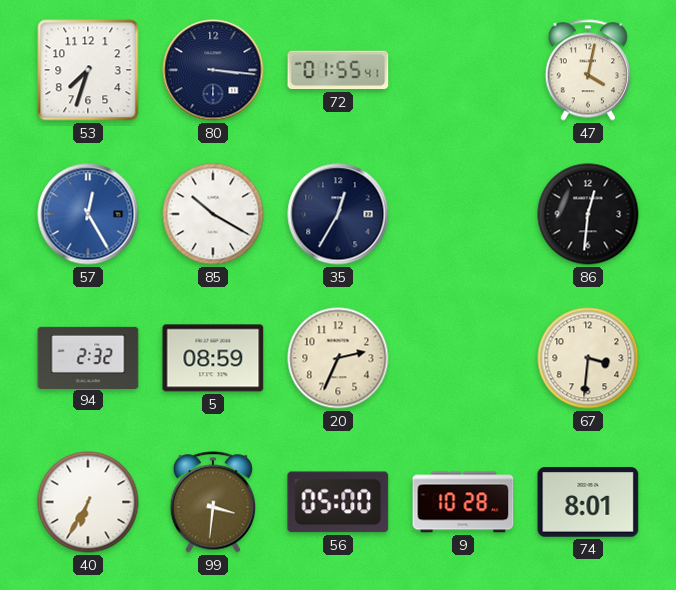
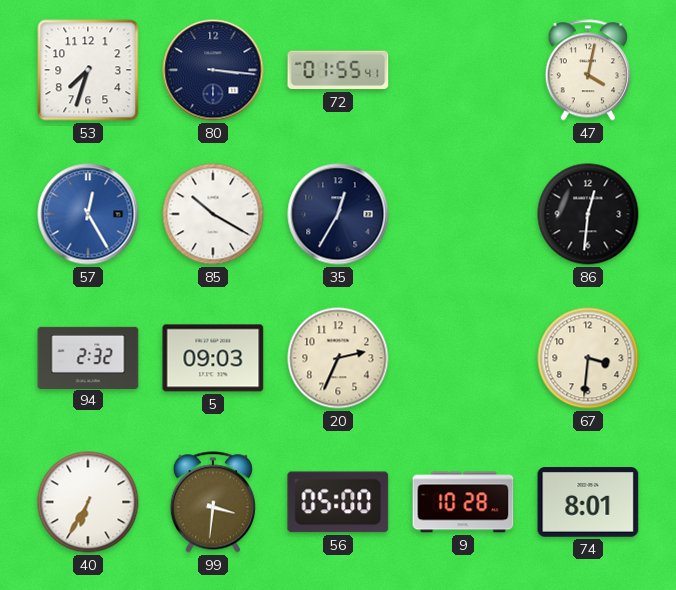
5: 08:59 -> 09:03 (213, 358)
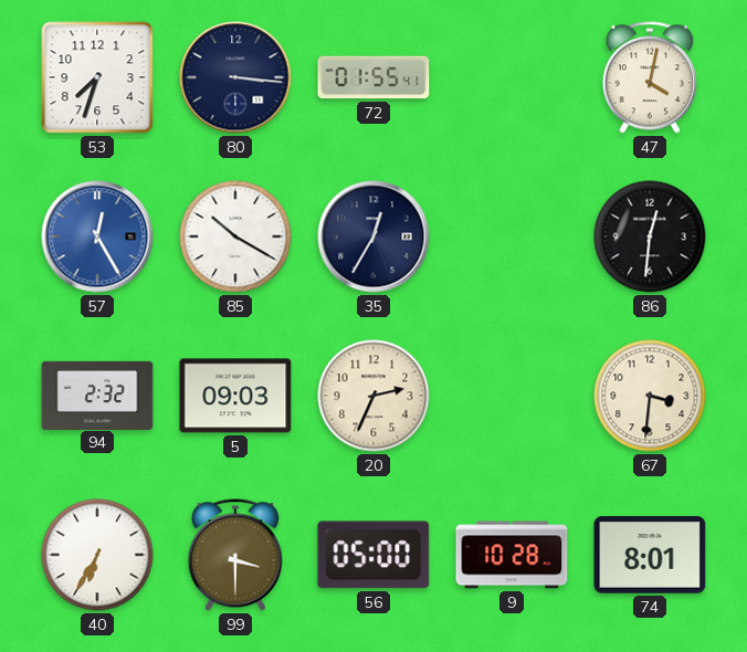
99: 3:31 -> 3:30 (235, 555)
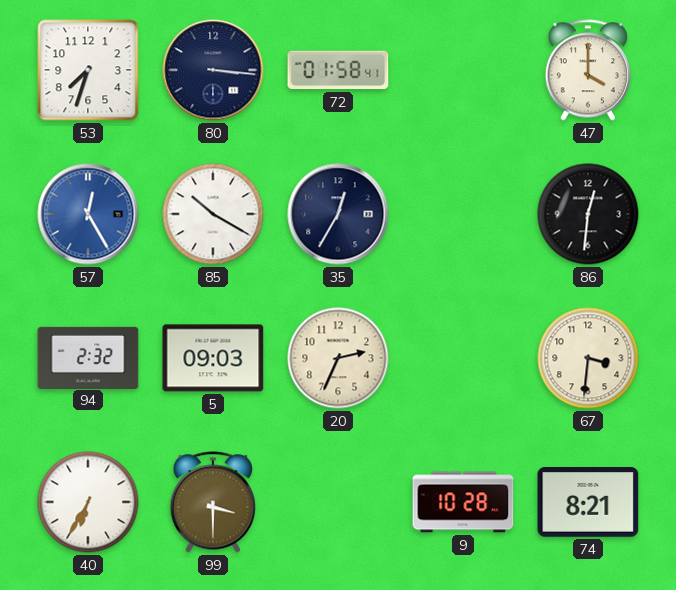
72: 01:55 -> 01:58 (338, 70)
47: 4:02 -> 4:00 (588, 70)
56: 05:00 -> none (373, 555)
74: 8:01 -> 8:21 (588, 502)
